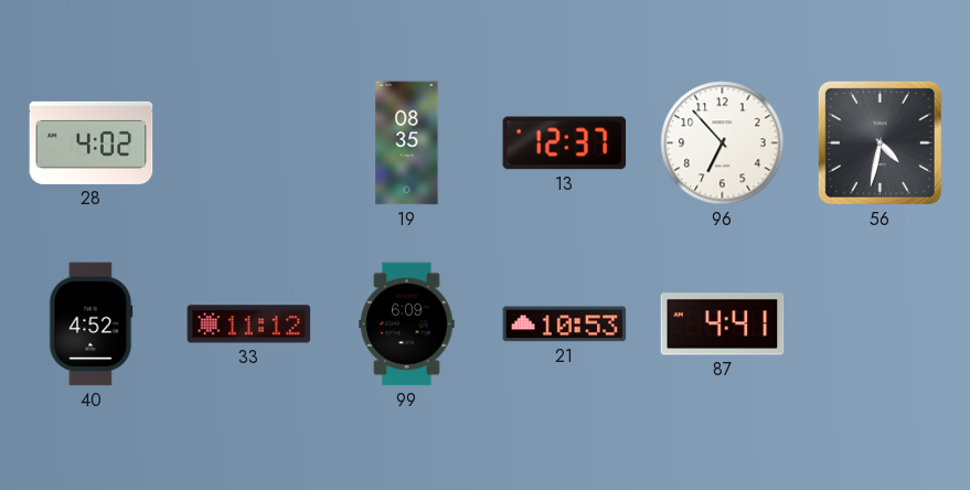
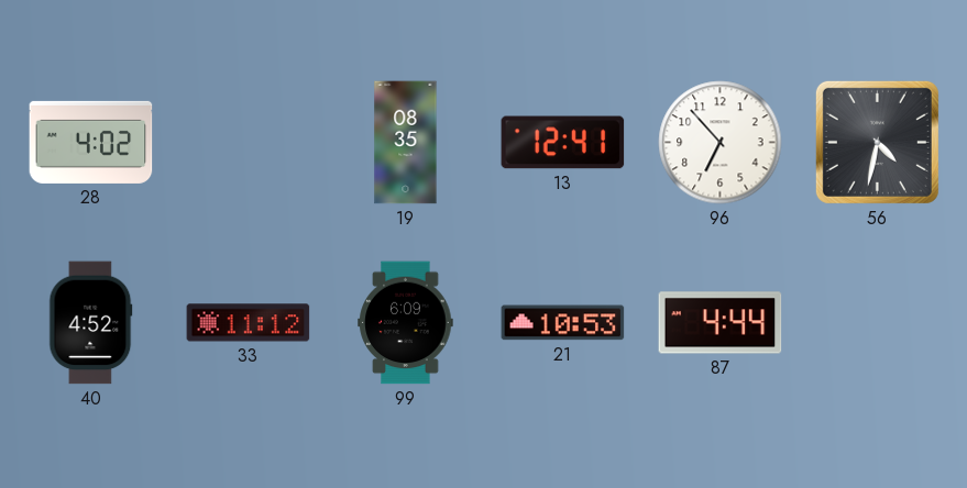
13: 12:37 -> 12:41 (563, 143)
87: 4:41 -> 4:44 (721, 323)
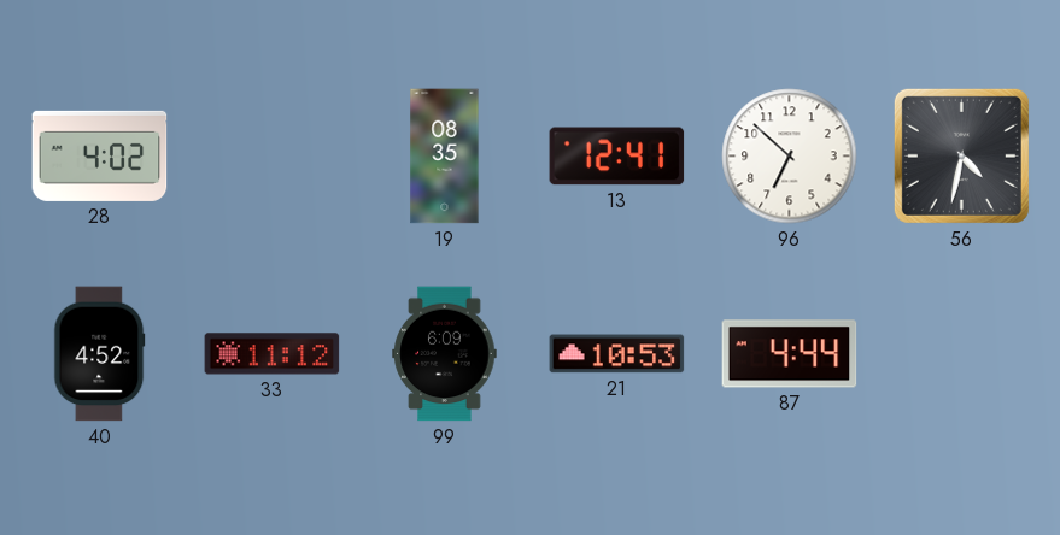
96: 6:53 -> 6:52 (790, 157)
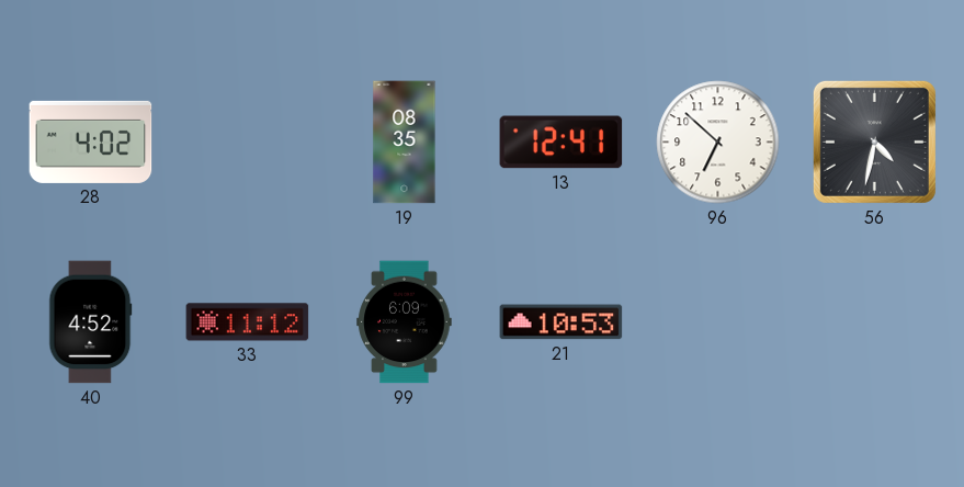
87: 4:44 -> none (790, 354)
